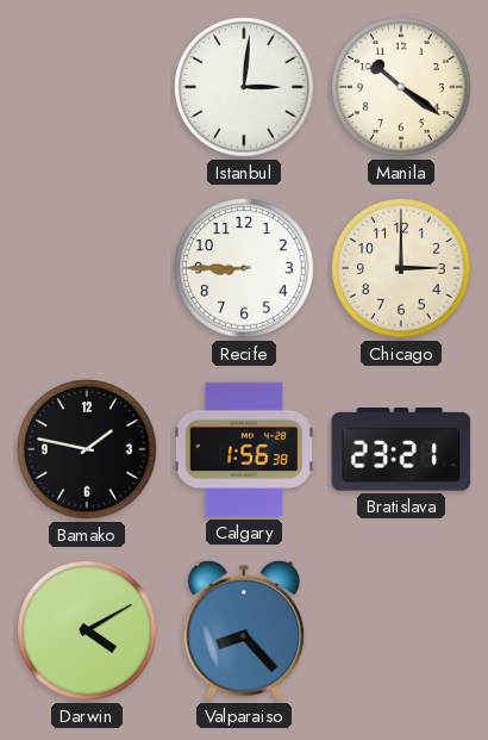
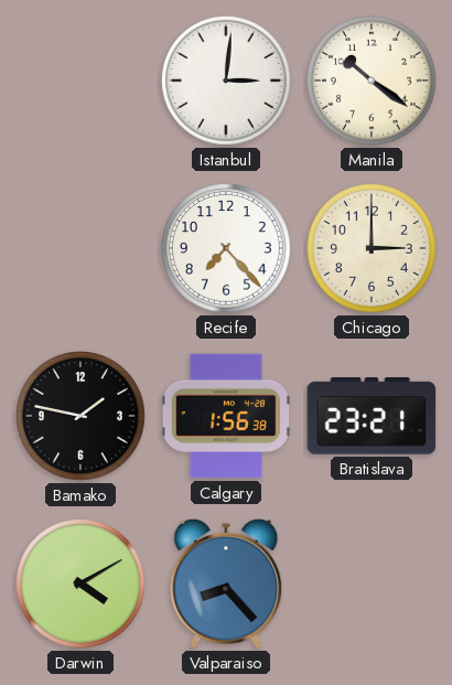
Recife: 8:45 -> 7:23 (227, 249)
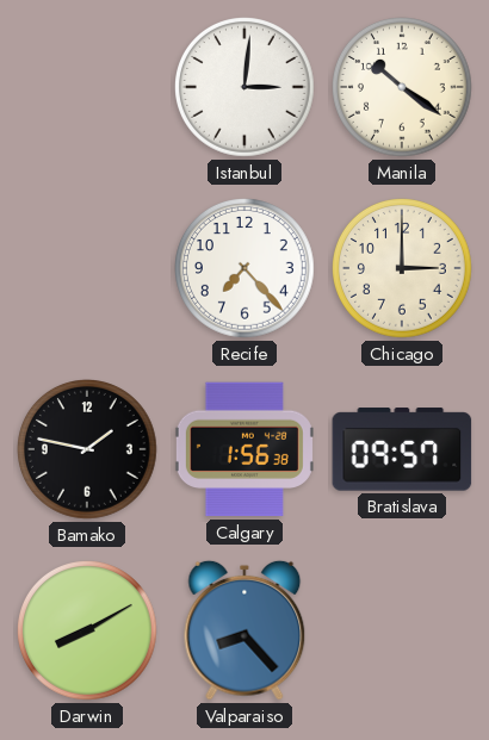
Bratislava: 23:21 -> 09:57 (402, 449)
Darwin: 4:10 -> 8:10 (88, 632)
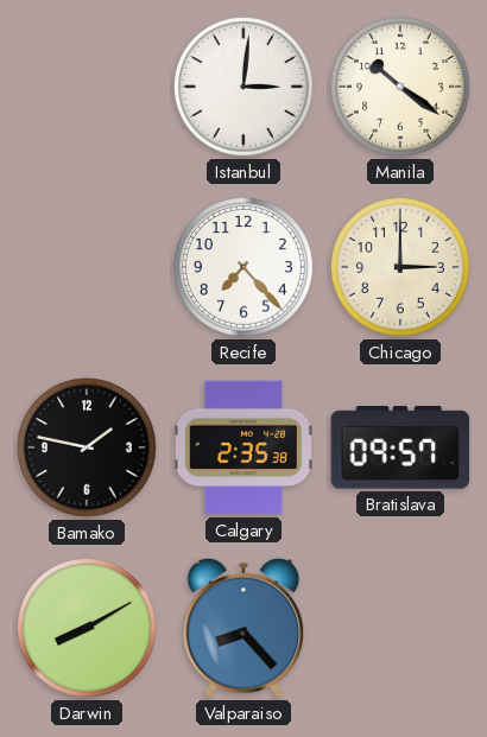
Calgary: 1:56 -> 2:35 (243, 447)
